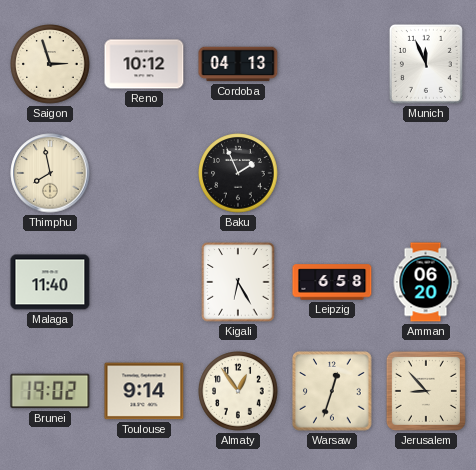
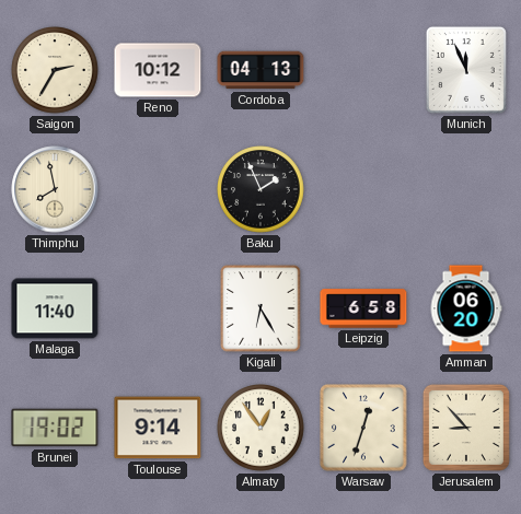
Saigon: 2:57 -> 2:35 (55, 70)
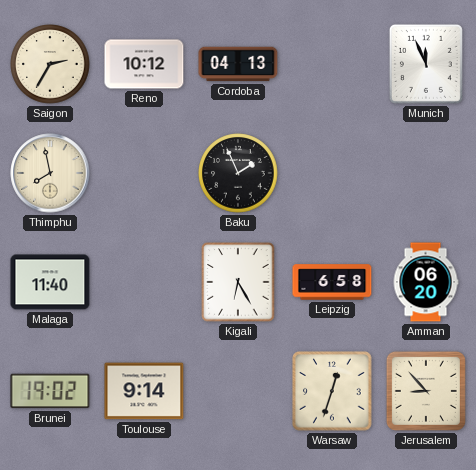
Almaty: 12:54 -> none (260, 428)
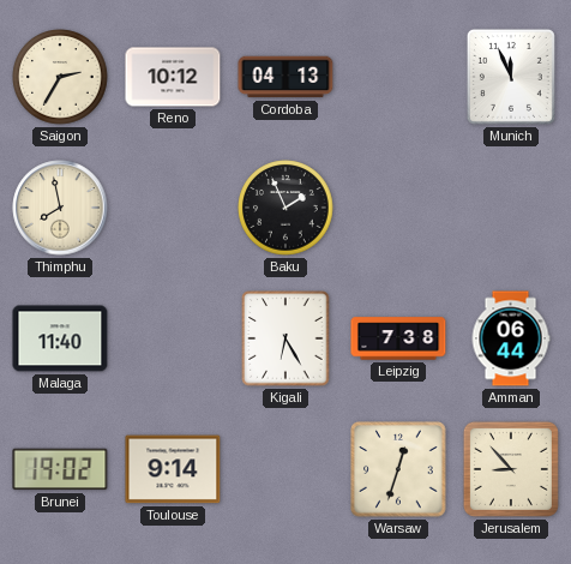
Leipzig: 6:58 -> 7:38 (398, 338)
Amman: 06:20 -> 06:44 (511, 338)
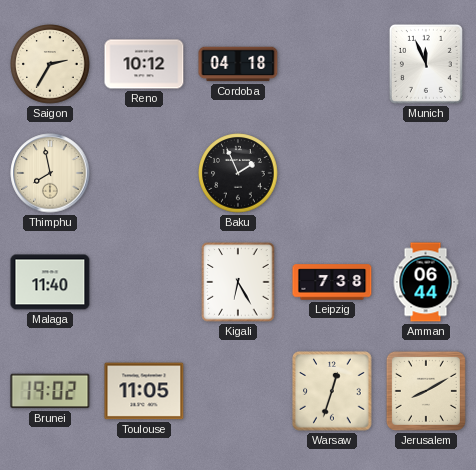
Cordoba: 04:13 -> 04:18 (238, 64)
Toulouse: 9:14 -> 11:05 (144, 391)
Jerusalem: 8:53 -> 8:10 (426, 391)
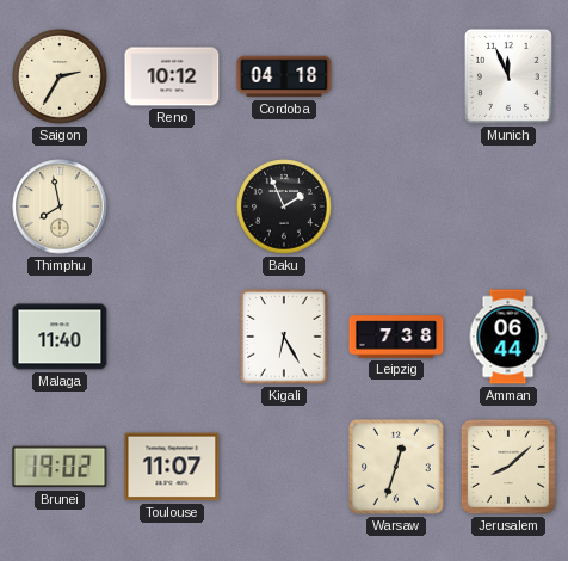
Toulouse: 11:05 -> 11:07 (172, 467)
Jerusalem: 8:10 -> 8:08 (508, 467)
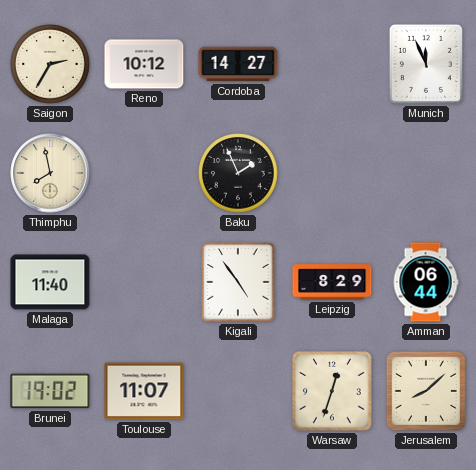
Cordoba: 04:18 -> 14:27 (238, 64)
Kigali: 6:25 -> 4:54 (238, 282)
Leipzig: 7:38 -> 8:29 (332, 282)
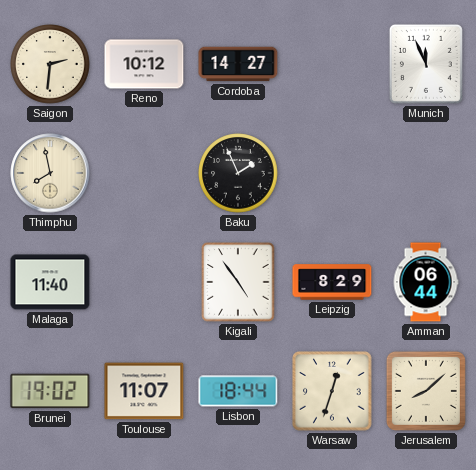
Saigon: 2:35 -> 2:31 (50, 64)
Lisbon: none -> 18:44 (238, 391)
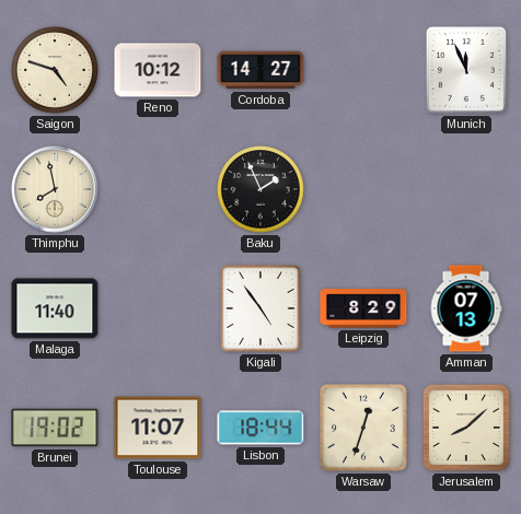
Saigon: 2:31 -> 4:48 (55, 70)
Amman: 06:44 -> 07:13 (466, 308)
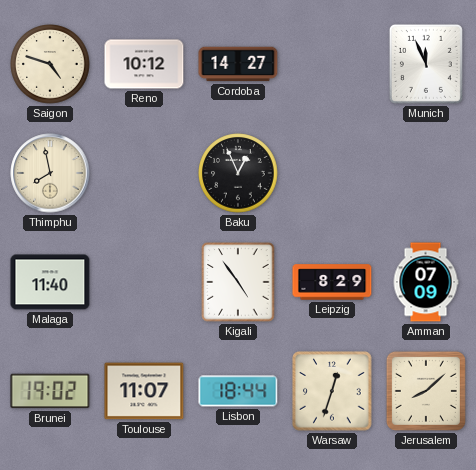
Baku: 1:56 -> 12:56 (238, 173)
Amman: 07:13 -> 07:09 (426, 282)
